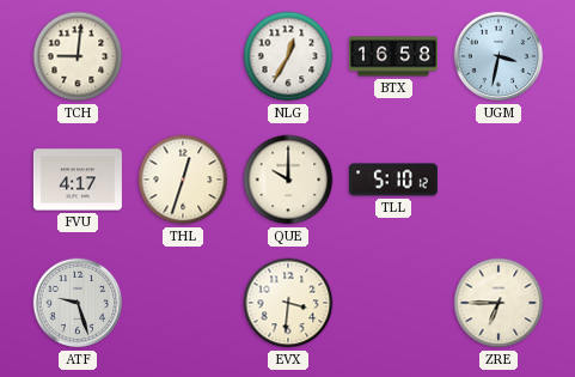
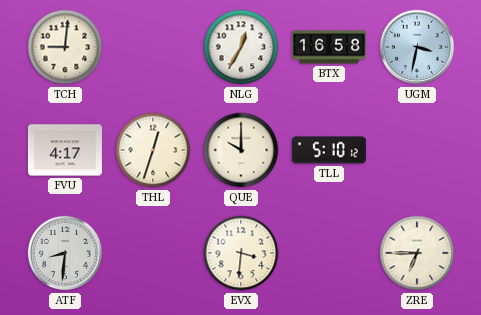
ATF: 9:27 -> 8:31 (65, 253)
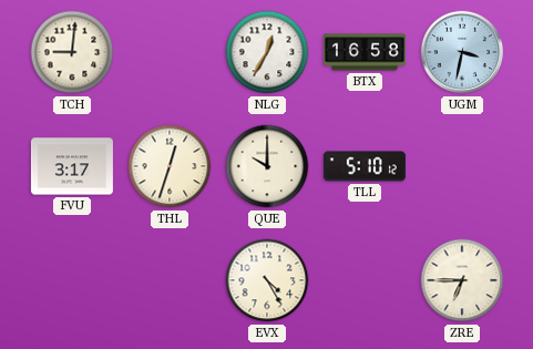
FVU: 4:17 -> 3:17 (72, 166)
ATF: 8:31 -> none (65, 253)
EVX: 3:31 -> 4:25 (267, 280)
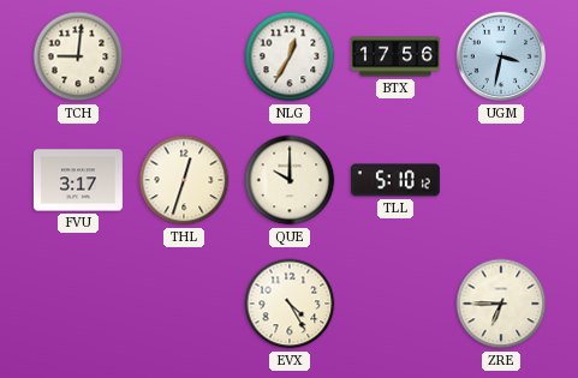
BTX: 16:58 -> 17:56 (395, 56)
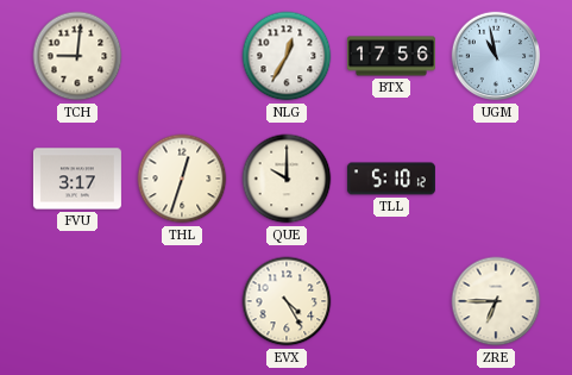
UGM: 3:32 -> 10:58 (496, 56)
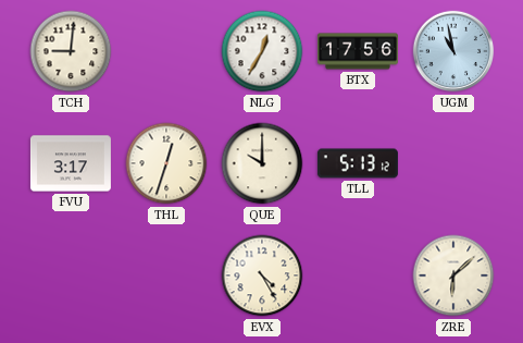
TLL: 5:10 -> 5:13 (358, 163)
ZRE: 6:45 -> 6:08 (453, 275)
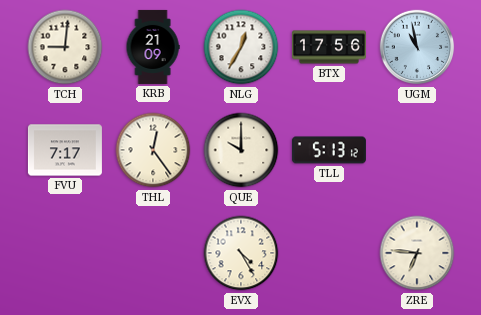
KRB: none -> 21:09 (153, 47)
FVU: 3:17 -> 7:17 (65, 150)
THL: 12:33 -> 12:24 (153, 150)
ZRE: 6:08 -> 6:46 (417, 253)
